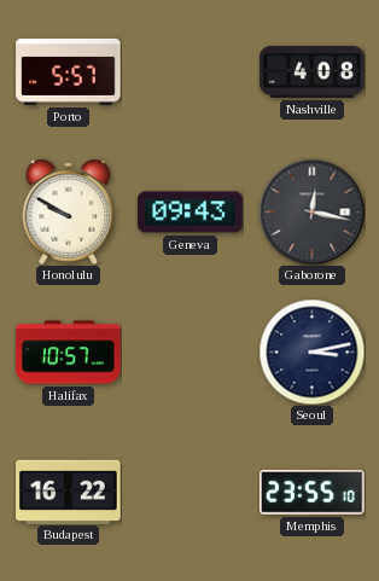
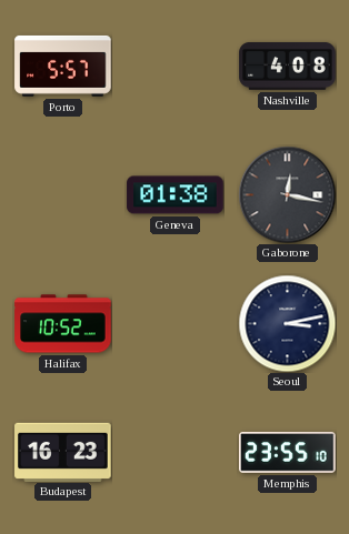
Honolulu: 9:50 -> none (69, 211)
Geneva: 09:43 -> 01:38 (176, 195)
Halifax: 10:57 -> 10:52 (63, 324)
Budapest: 16:22 -> 16:23 (63, 452)
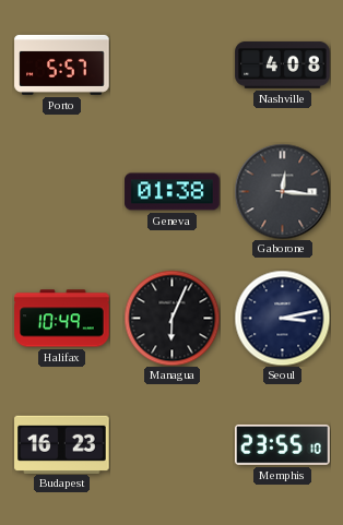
Gaborone: 12:17 -> 12:16 (282, 191)
Halifax: 10:52 -> 10:49 (62, 319)
Managua: none -> 6:04 (171, 318)
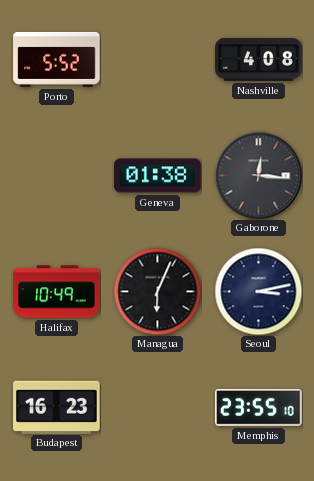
Porto: 5:57 -> 5:52 (57, 59)
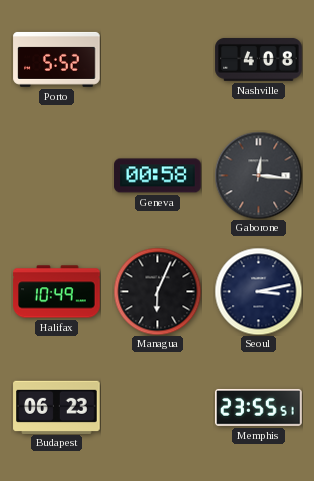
Geneva: 01:38 -> 00:58 (158, 176)
Budapest: 16:23 -> 06:23 (57, 407)
Memphis: 23:55:10 -> 23:55:51 (259, 408)
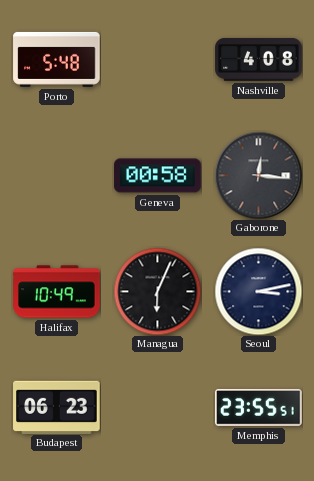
Porto: 5:52 -> 5:48 (57, 59)
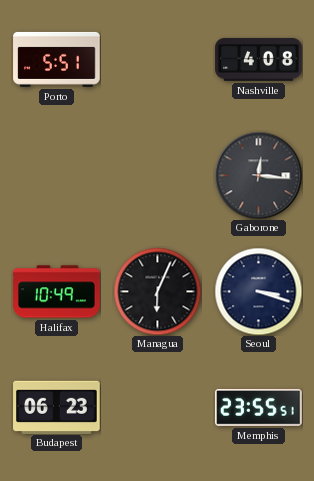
Porto: 5:48 -> 5:51 (57, 59)
Geneva: 00:58 -> none (158, 176)
Seoul: 3:13 -> 3:18 (258, 291)
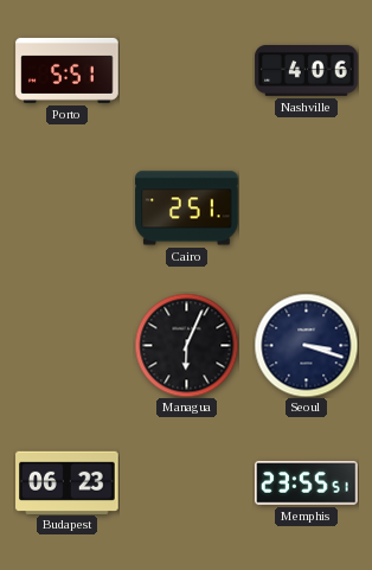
Nashville: 4:08 -> 4:06 (307, 70)
Cairo: none -> 2:51 (187, 209)
Gaborone: 12:16 -> none (258, 175)
Halifax: 10:49 -> none (57, 292)
